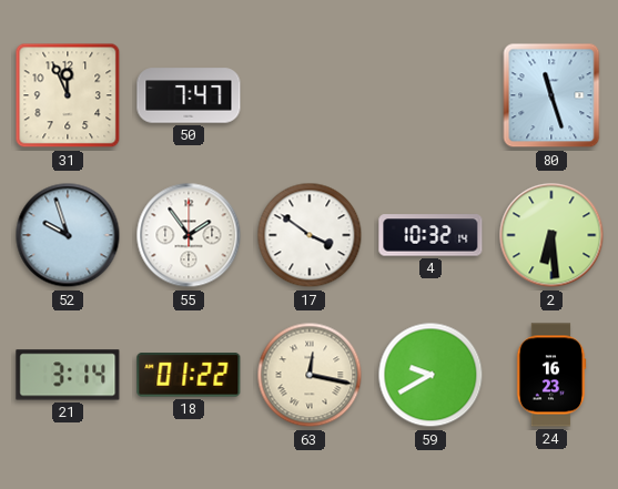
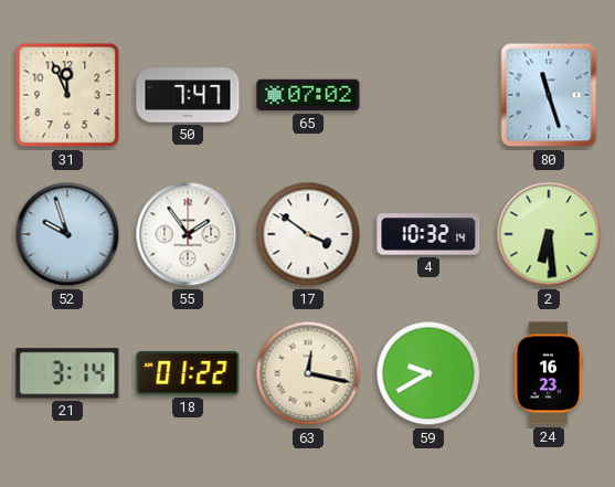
65: none -> 07:02 (308, 95)
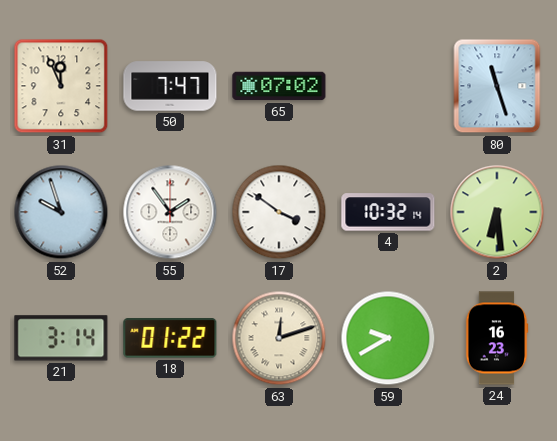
63: 12:17 -> 12:12 (279, 338)
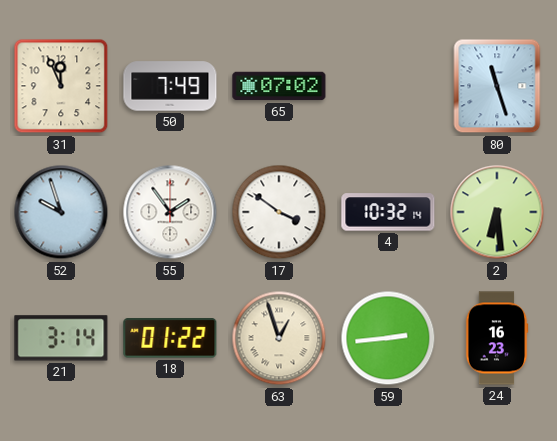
50: 7:47 -> 7:49 (170, 86)
63: 12:12 -> 12:57 (279, 338)
59: 9:40 -> 2:44 (388, 338)
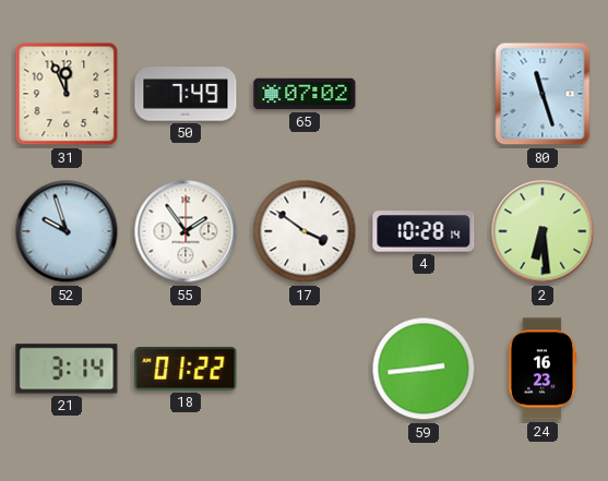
4: 10:32 -> 10:28 (424, 231)
63: 12:57 -> none (279, 338)
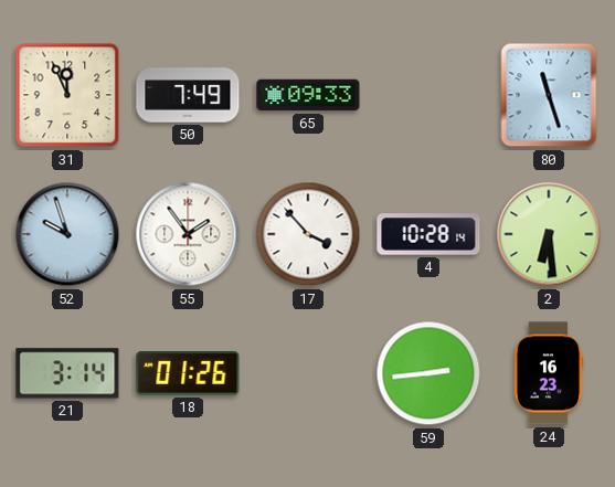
65: 07:02 -> 09:33 (308, 95)
17: 3:51 -> 3:53 (308, 234)
18: 01:22 -> 01:26 (188, 373)
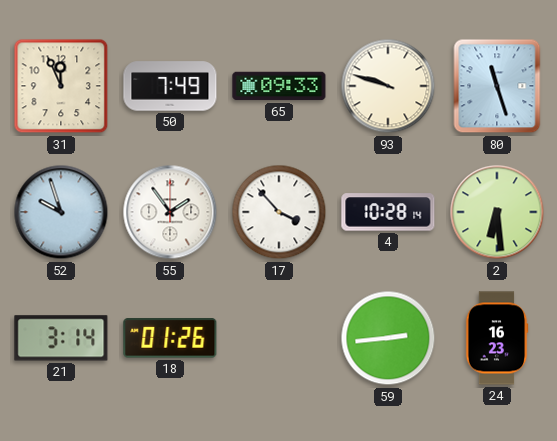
93: none -> 9:48 (388, 86)
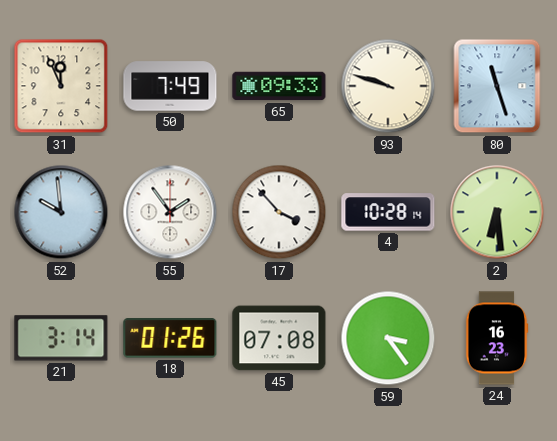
52: 9:57 -> 9:59 (61, 212)
45: none -> 07:08 (279, 338)
59: 2:44 -> 3:24 (388, 338)
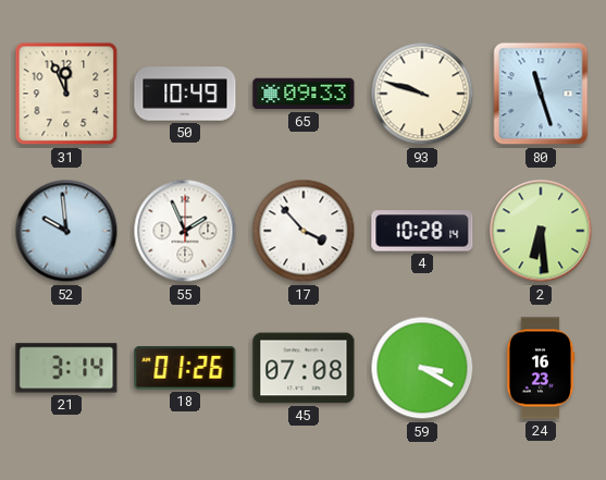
50: 7:49 -> 10:49 (185, 94)
55: 1:54 -> 1:56 (185, 231)
59: 3:24 -> 3:20 (422, 368)
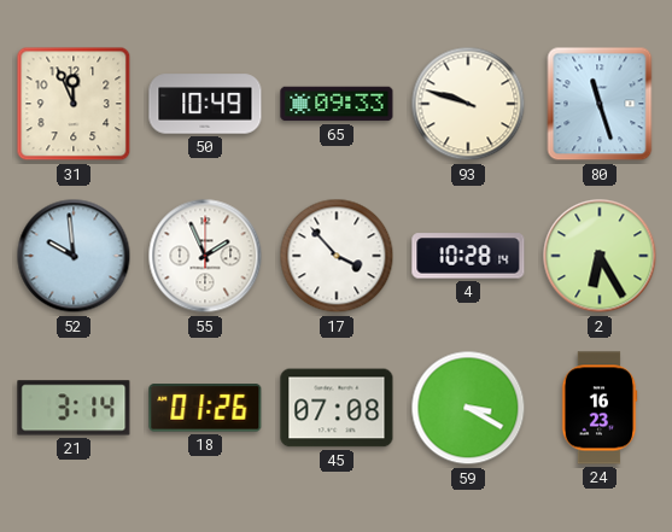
2: 6:29 -> 6:25 (600, 256)
